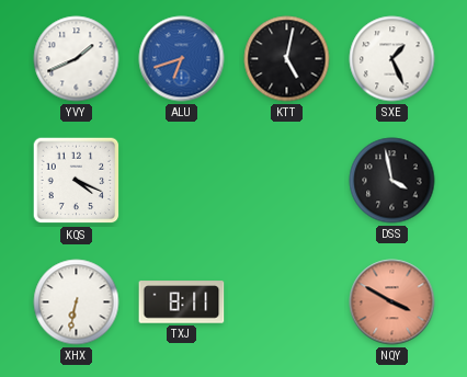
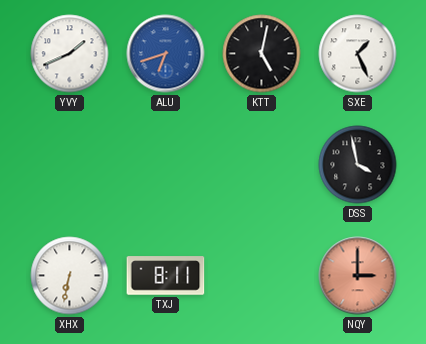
KQS: 4:19 -> none (77, 181)
NQY: 3:50 -> 3:00 (358, 276)
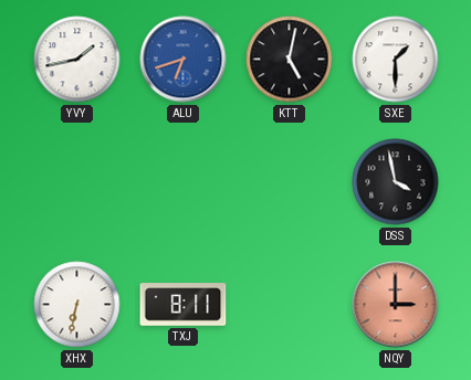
YVY: 1:41 -> 1:43 (77, 60)
SXE: 1:26 -> 1:30 (396, 60)
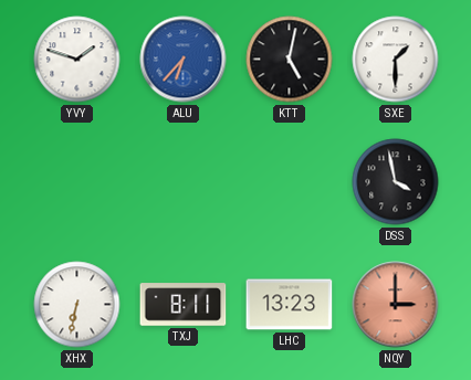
YVY: 1:43 -> 1:48 (77, 60)
ALU: 6:42 -> 6:37 (184, 60)
LHC: none -> 13:23 (290, 305)
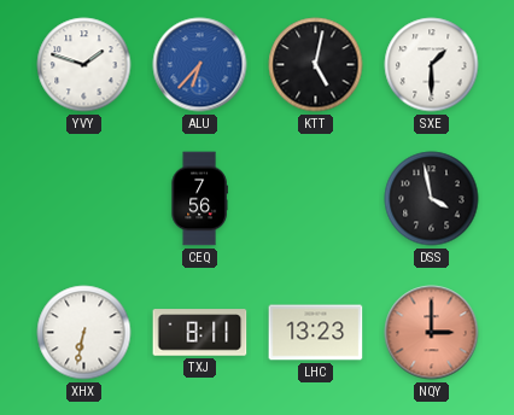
CEQ: none -> 7:56 (199, 199)
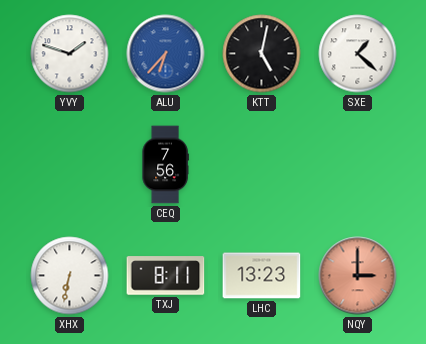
SXE: 1:30 -> 1:22 (358, 54)
DSS: 3:58 -> none (432, 199)
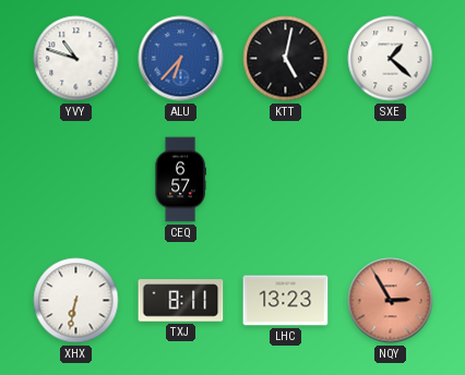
YVY: 1:48 -> 10:48 (76, 59)
CEQ: 7:56 -> 6:57 (180, 180)
NQY: 3:00 -> 2:55 (391, 301)
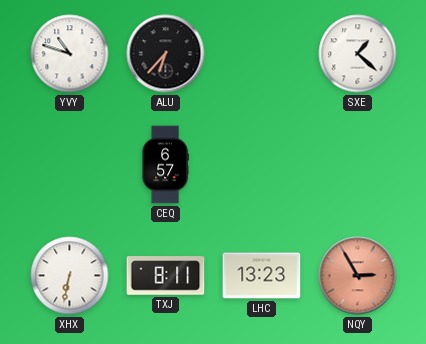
ALU dial: blue -> black (166, 54)
KTT: 5:02 -> none (286, 59)
